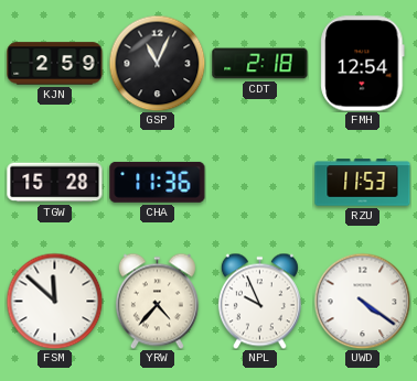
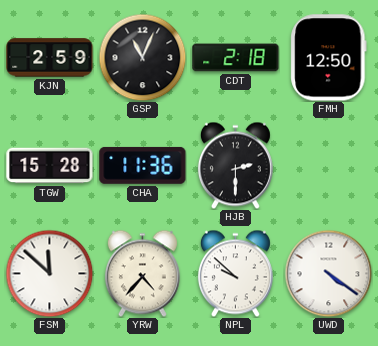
FMH: 12:54 -> 12:50 (329, 58)
HJB: none -> 2:30 (235, 165)
RZU: 11:53 -> none (363, 183)
NPL: 9:56 -> 9:52 (235, 273)
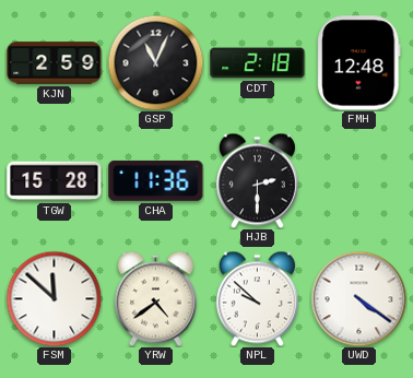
FMH: 12:50 -> 12:48 (359, 63)
YRW: 4:37 -> 4:39 (155, 298)
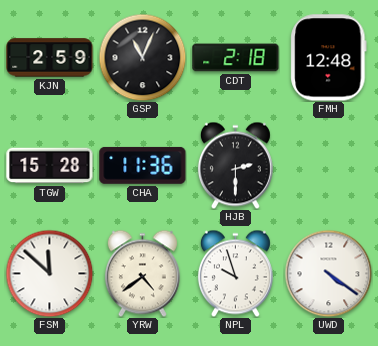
NPL: 9:52 -> 9:57 (235, 273)
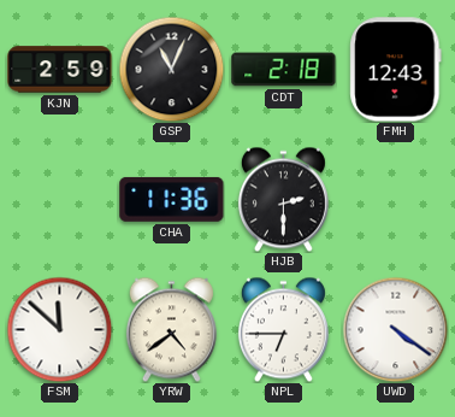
FMH: 12:48 -> 12:43 (396, 70)
TGW: 15:28 -> none (50, 166)
NPL: 9:57 -> 6:45 (283, 329)
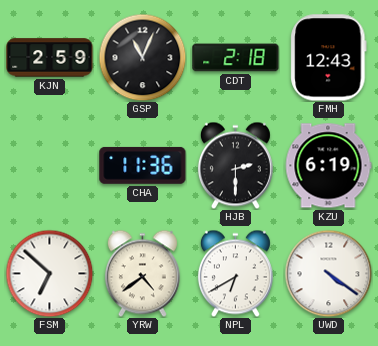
KZU: none -> 6:19 (328, 166)
FSM: 11:52 -> 6:52 (49, 273)
NPL: 6:45 -> 6:40 (235, 273)
